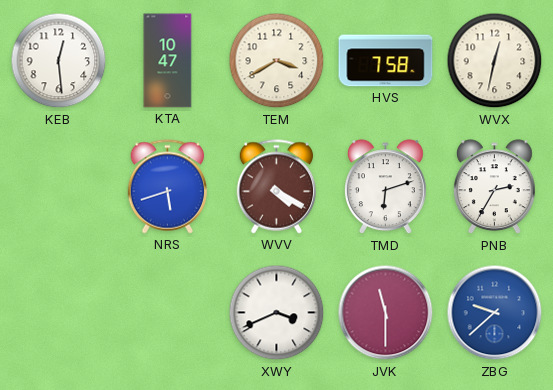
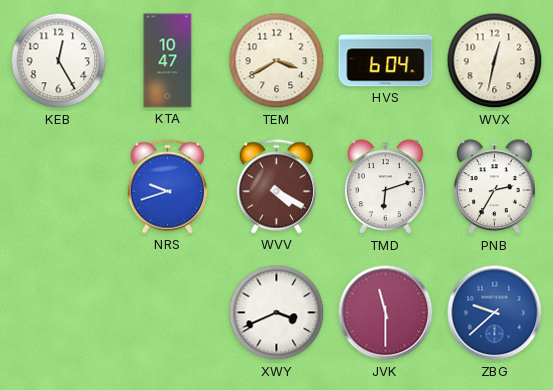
KEB: 12:29 -> 12:25 (59, 61)
HVS: 7:58 -> 6:04 (386, 61)
NRS: 5:42 -> 9:42 (168, 187)
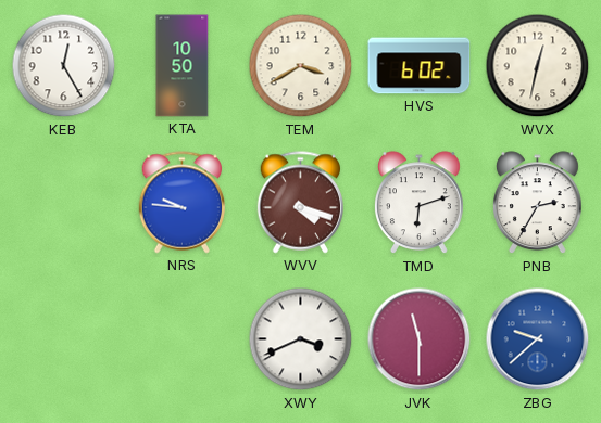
KTA: 10:47 -> 10:50 (183, 66)
HVS: 6:04 -> 6:02 (420, 66)
NRS: 9:42 -> 9:46 (183, 203)
WVV: 4:20 -> 4:18 (301, 203)
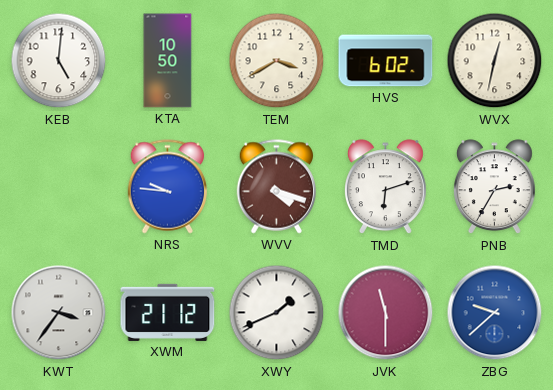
KEB: 12:25 -> 5:01 (59, 61)
KWT: none -> 3:36 (59, 313)
XWM: none -> 21:12 (168, 312)
XWY: 3:41 -> 1:41 (277, 313)
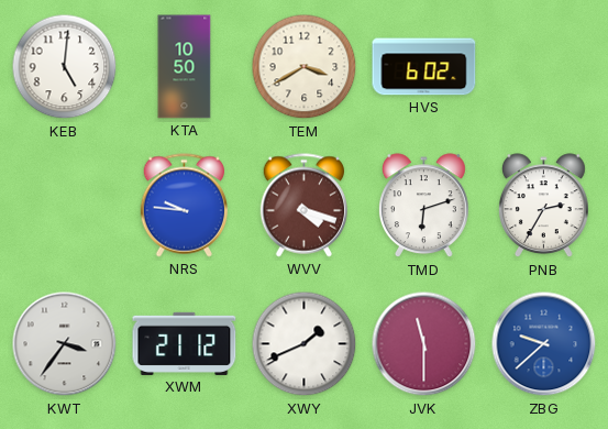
WVX: 12:32 -> none (495, 61)
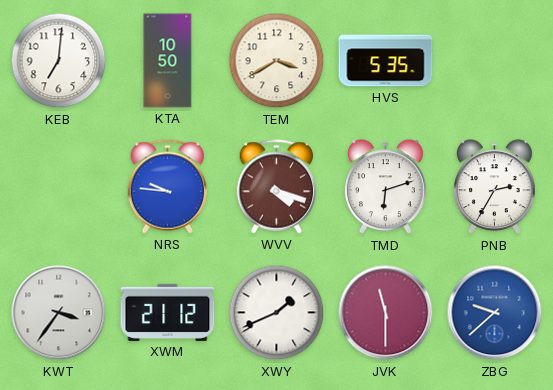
KEB: 5:01 -> 7:01 (59, 61)
HVS: 6:02 -> 5:35 (386, 61)
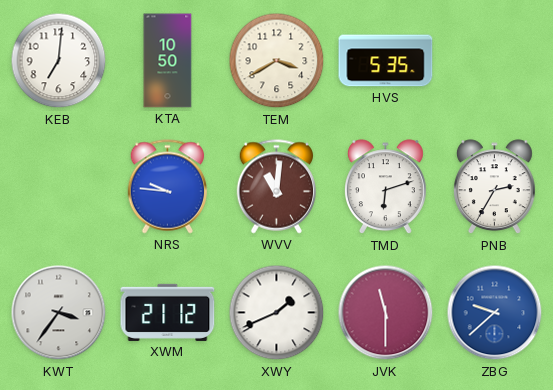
WVV: 4:18 -> 11:01 (277, 187)
